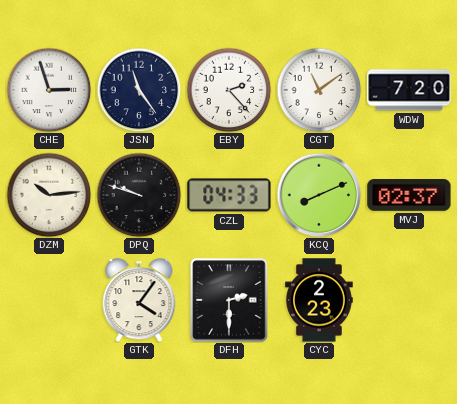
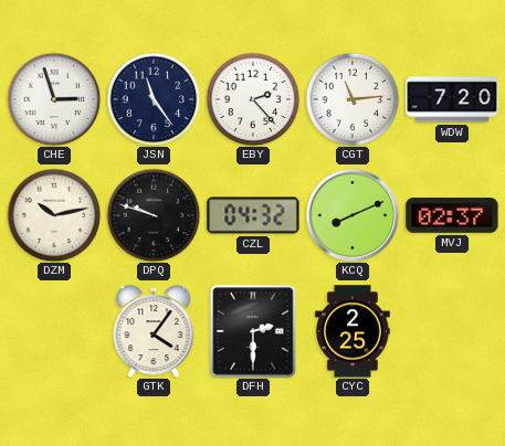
CGT: 11:09 -> 11:14 (353, 99)
DZM: 10:14 -> 10:13 (54, 215)
CZL: 04:33 -> 04:32 (253, 215)
CYC: 2:23 -> 2:25 (353, 331)
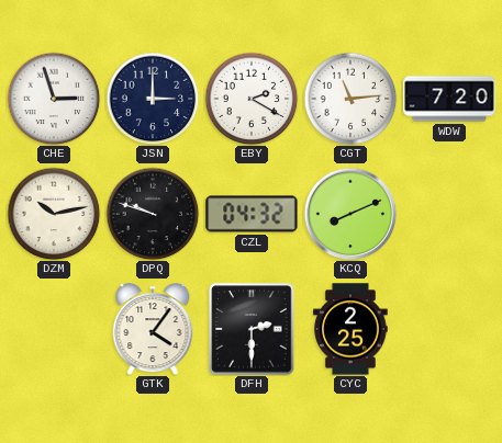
JSN: 11:24 -> 3:00 (153, 99)
EBY: 2:23 -> 2:20 (252, 99)
MVJ: 02:37 -> none (452, 216)
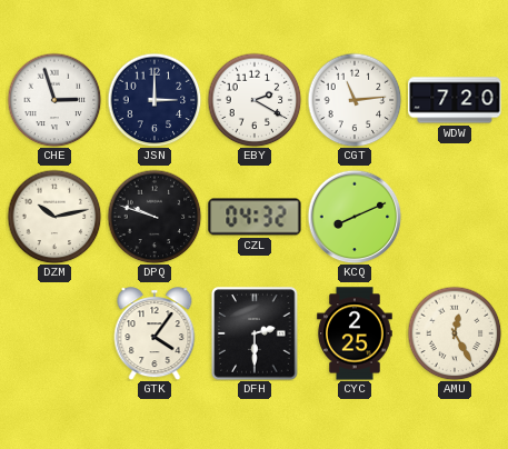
AMU: none -> 12:25 (455, 333)
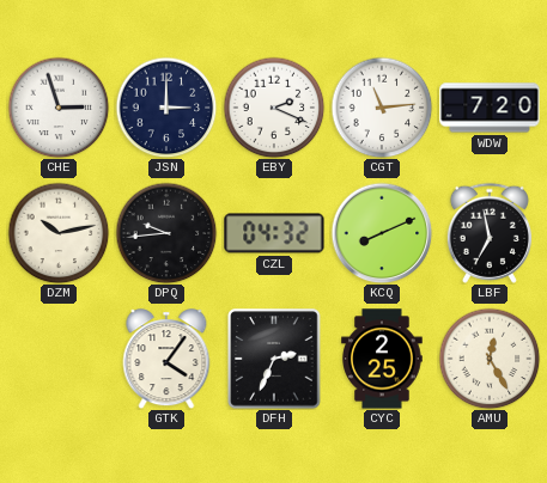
EBY: 2:20 -> 2:19 (274, 108)
DPQ: 9:48 -> 9:44 (166, 233)
LBF: none -> 6:58 (490, 233)
DFH: 2:30 -> 2:34 (274, 359)
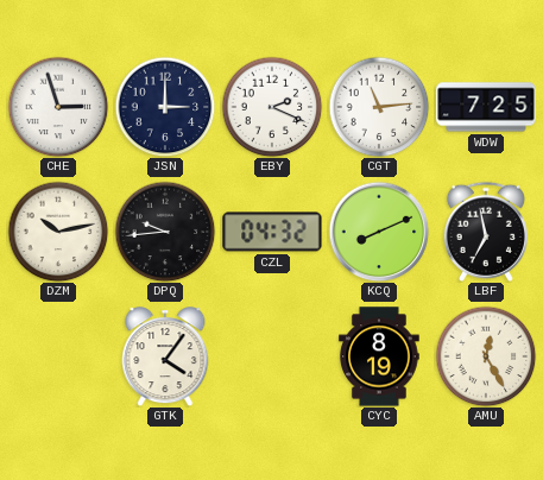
WDW: 7:20 -> 7:25 (486, 107)
DFH: 2:34 -> none (274, 359)
CYC: 2:25 -> 8:19 (379, 356)
